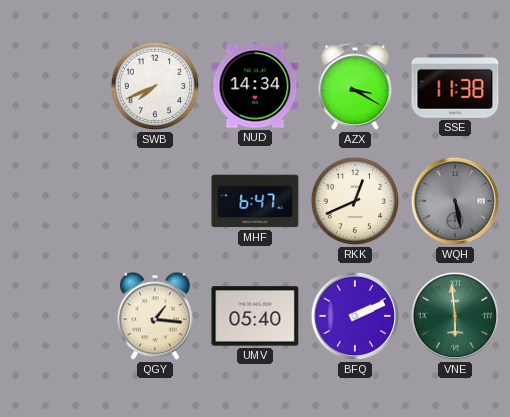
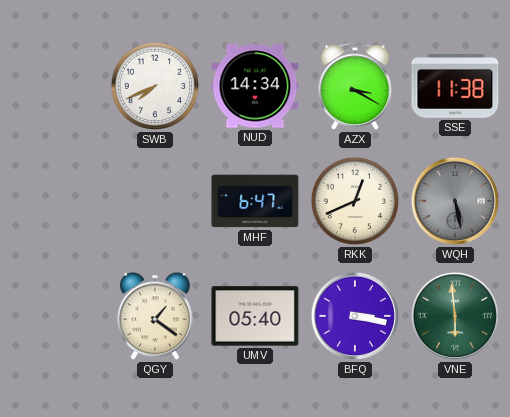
QGY: 1:16 -> 1:21 (155, 316)
BFQ: 2:11 -> 3:17 (355, 316)
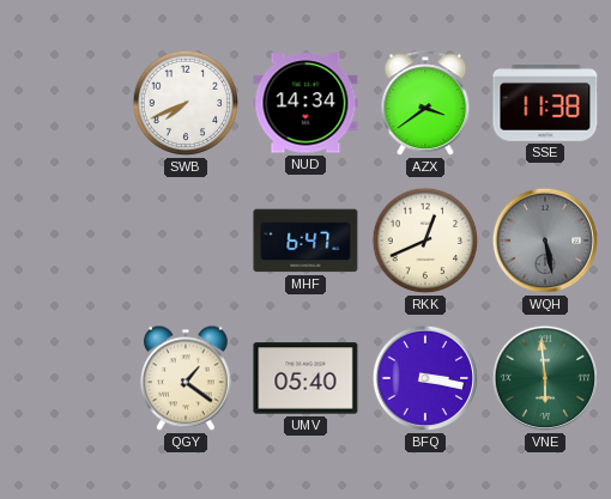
AZX: 3:20 -> 3:39 (425, 104)
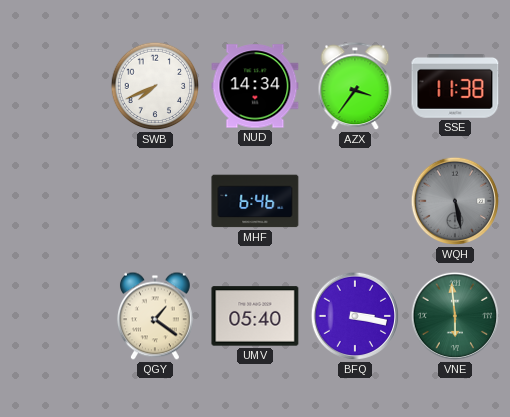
AZX: 3:39 -> 3:36 (355, 87)
MHF: 6:47 -> 6:46 (255, 201)
RKK: 12:41 -> none (425, 241)
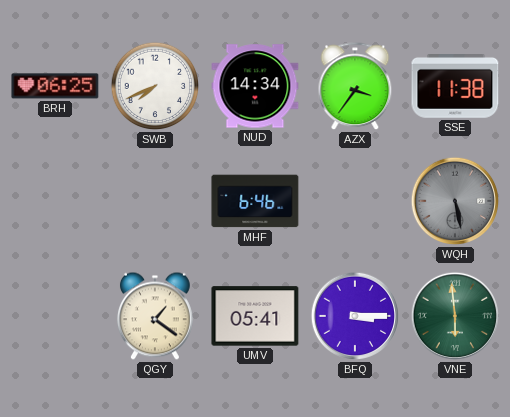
BRH: none -> 06:25 (55, 86)
UMV: 05:40 -> 05:41 (255, 316)
BFQ: 3:17 -> 3:15 (355, 316)
